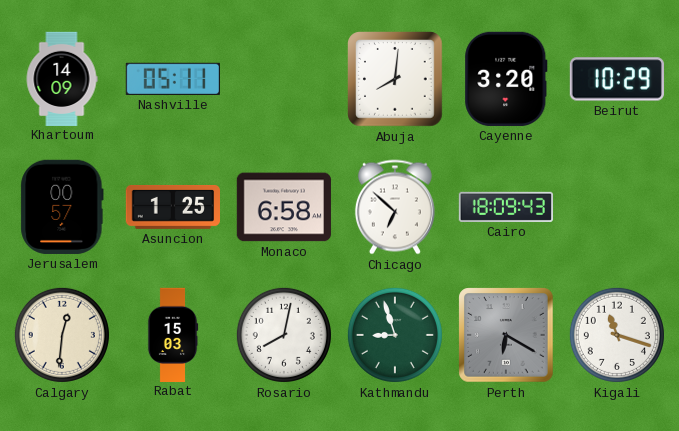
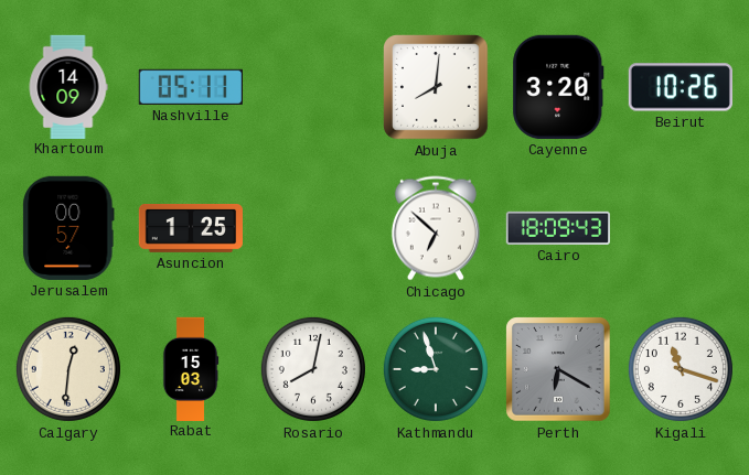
Beirut: 10:29 -> 10:26 (681, 87)
Monaco: 6:58 -> none (284, 207)
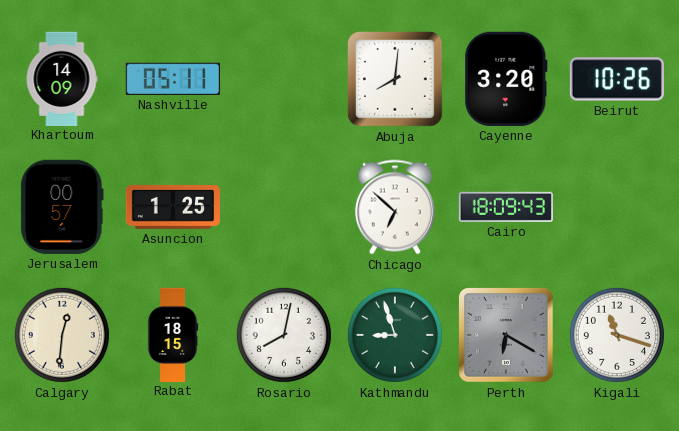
Rabat: 15:03 -> 18:15 (173, 334)
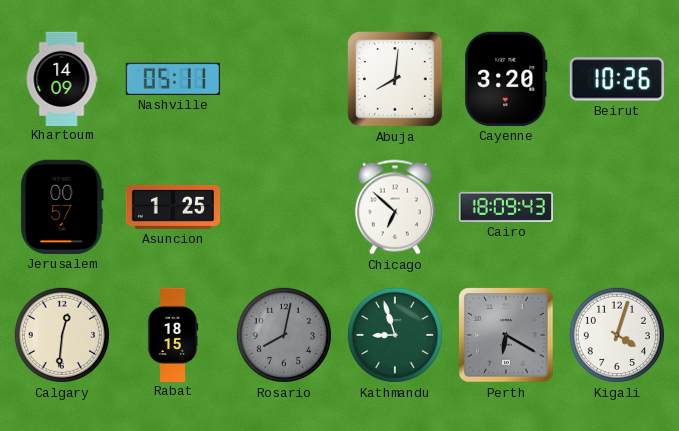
Rosario dial: white -> grey (284, 335)
Kigali: 11:18 -> 4:03 (617, 335)
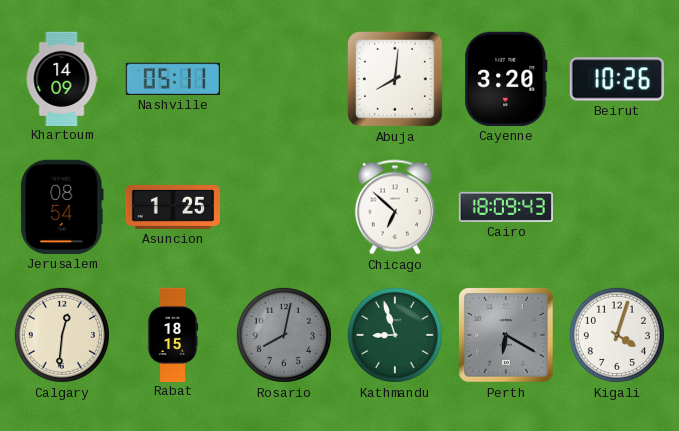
Jerusalem: 00:57 -> 08:54 (62, 207)
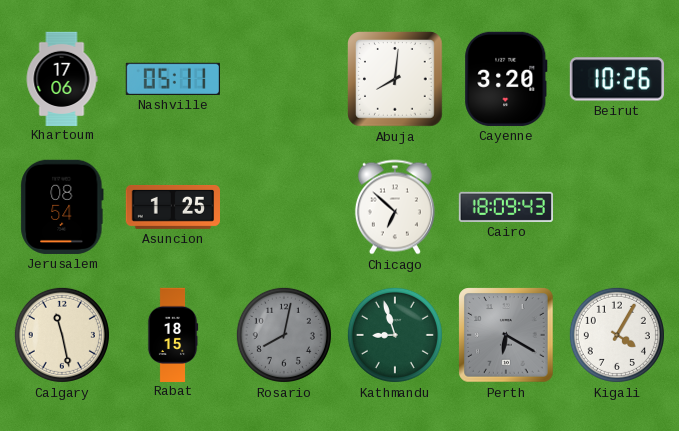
Khartoum: 14:09 -> 17:06 (62, 78)
Calgary: 12:31 -> 11:28 (62, 335)
Kigali: 4:03 -> 4:05 (617, 335)
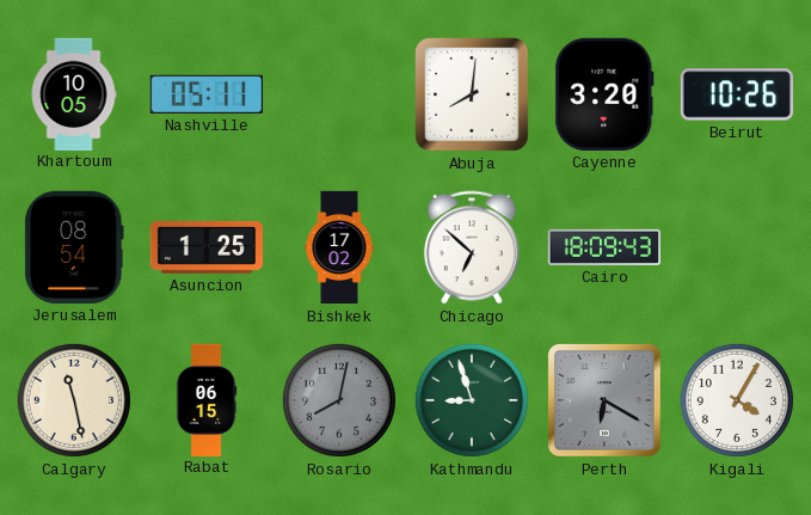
Khartoum: 17:06 -> 10:05 (74, 93)
Bishkek: none -> 17:02 (339, 247)
Rabat: 18:15 -> 06:15 (207, 399)
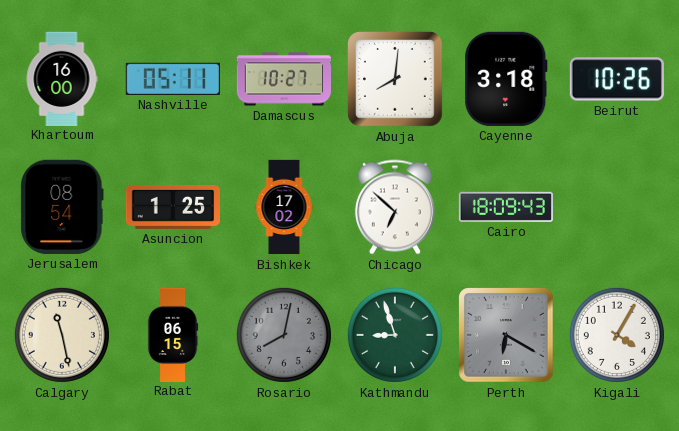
Khartoum: 10:05 -> 16:00 (62, 78)
Damascus: none -> 10:27 (283, 79)
Cayenne: 3:20 -> 3:18 (506, 79)
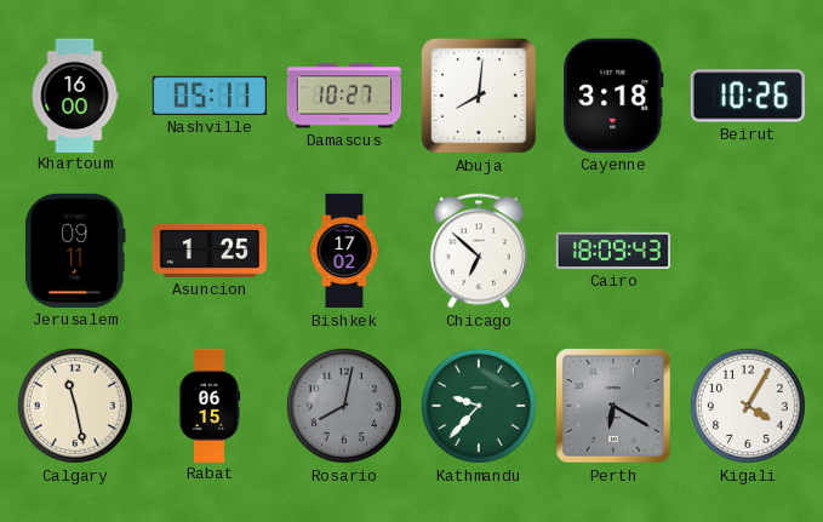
Jerusalem: 08:54 -> 09:11 (75, 251)
Kathmandu: 8:57 -> 9:37 (479, 406)
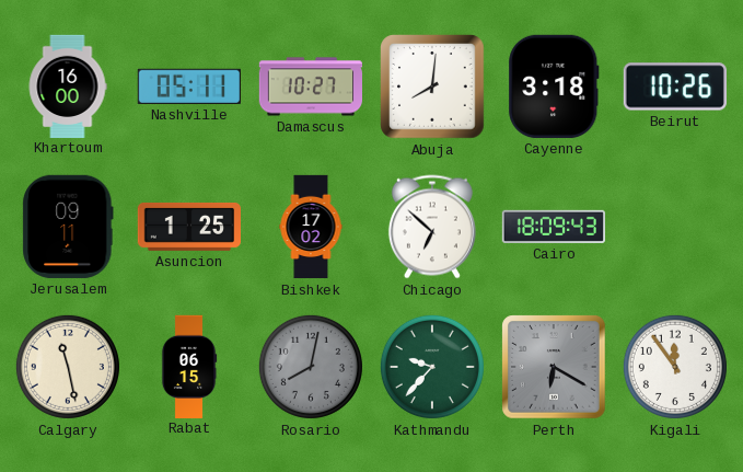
Kigali: 4:05 -> 11:54 (675, 367)
